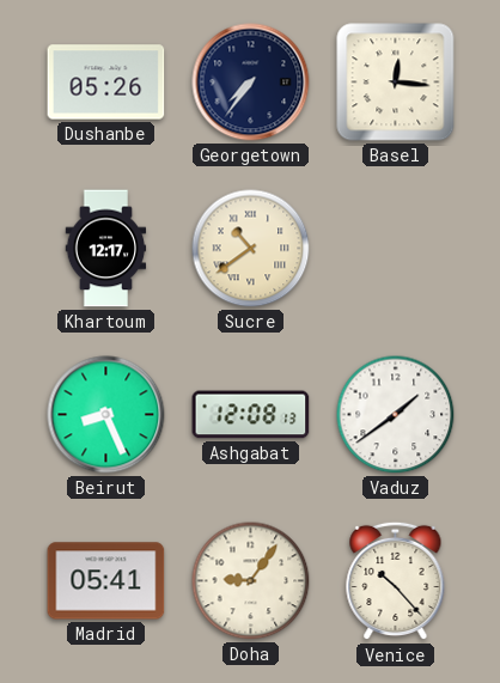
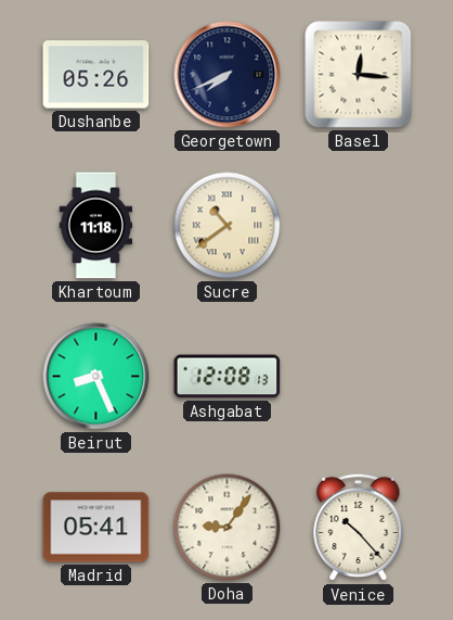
Georgetown: 7:36 -> 7:41 (228, 75)
Khartoum: 12:17 -> 11:18 (96, 226)
Vaduz: 1:39 -> none (396, 415)
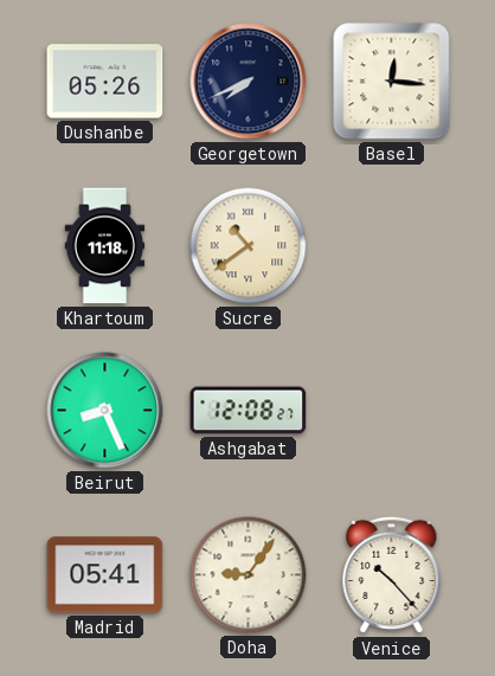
Ashgabat: 12:08:13 -> 12:08:27 (249, 411)
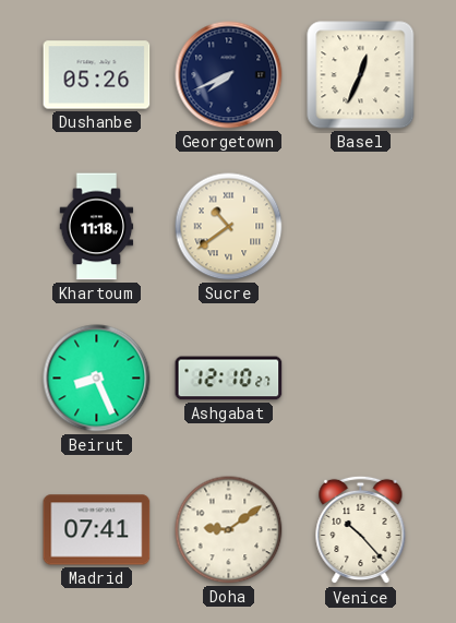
Basel: 12:16 -> 12:34 (361, 75)
Ashgabat: 12:08 -> 12:10 (229, 379)
Madrid: 05:41 -> 07:41 (97, 530)
Doha: 9:06 -> 9:09 (229, 530)
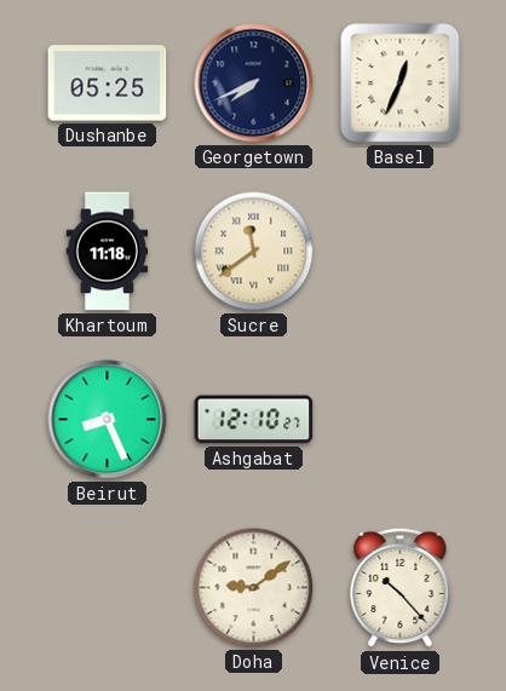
Dushanbe: 05:26 -> 05:25 (108, 84)
Sucre: 10:39 -> 11:39 (254, 252)
Madrid: 07:41 -> none (97, 530)
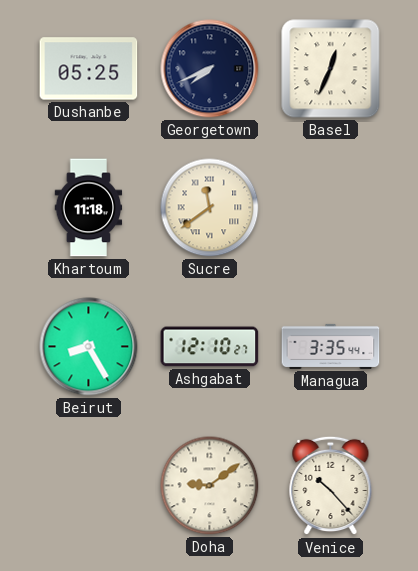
Beirut: 8:26 -> 8:25 (89, 347)
Managua: none -> 3:35 (331, 346)
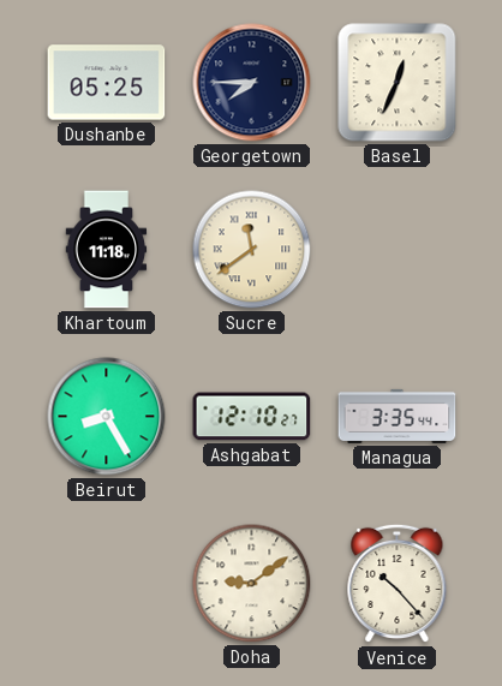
Georgetown: 7:41 -> 7:45 (252, 83)
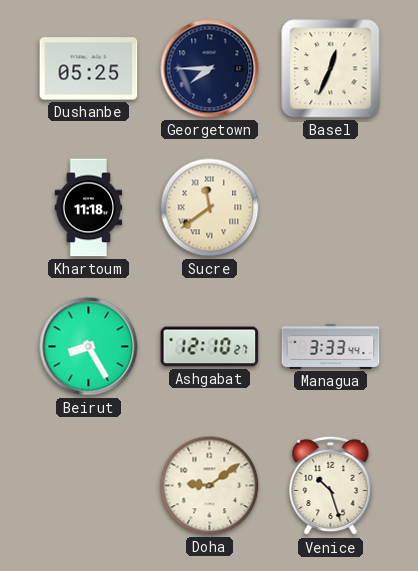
Managua: 3:35 -> 3:33 (331, 346)
Venice: 10:23 -> 10:27 (331, 486)
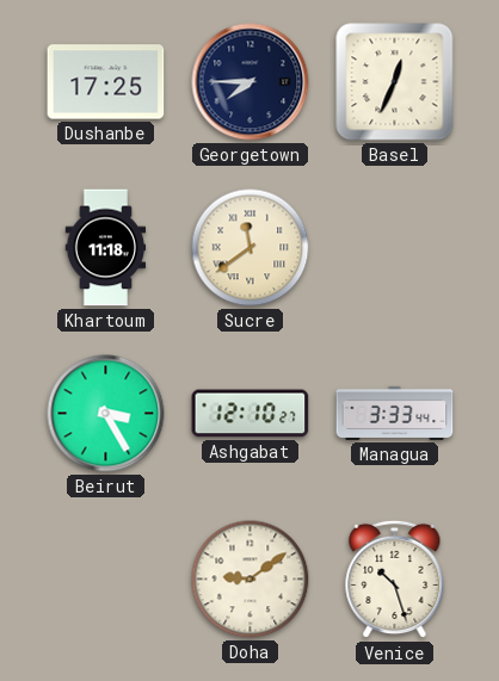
Dushanbe: 05:25 -> 17:25 (106, 82)
Beirut: 8:25 -> 3:25 (106, 414)
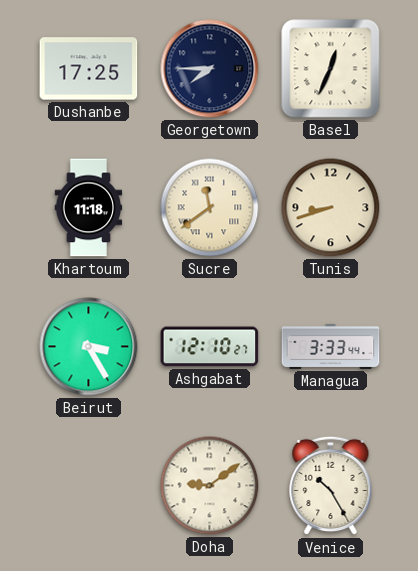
Tunis: none -> 8:42 (331, 208)
Venice: 10:27 -> 10:25 (331, 486)
